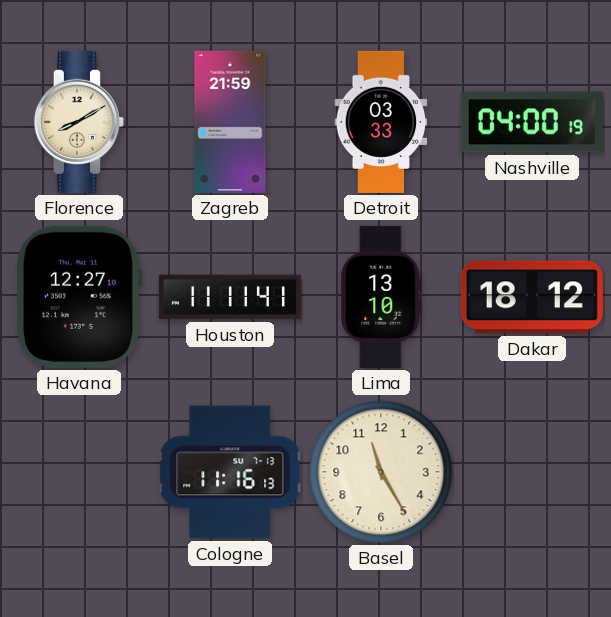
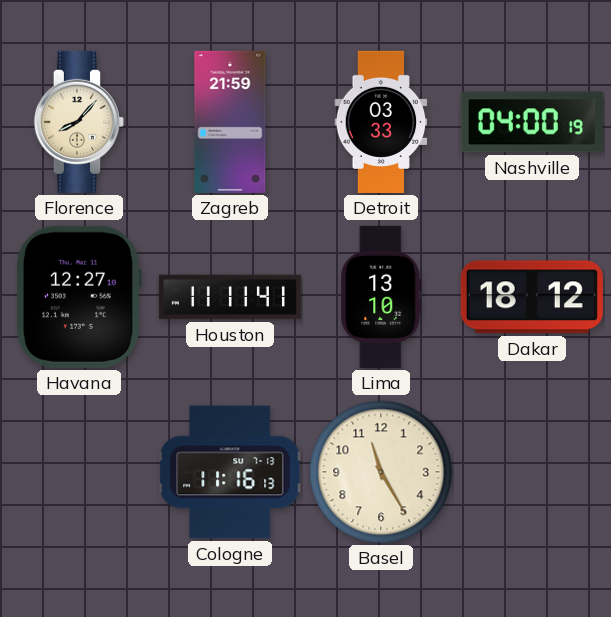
Florence: 8:10 -> 8:07 (79, 122)
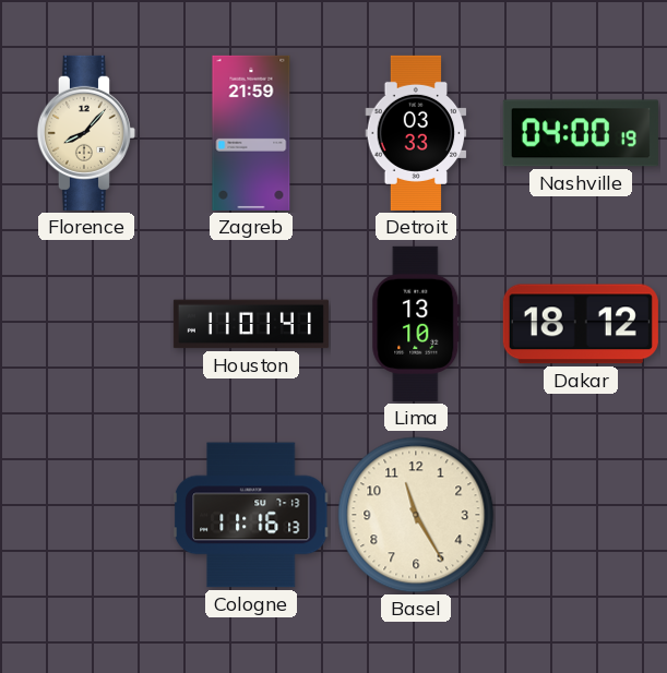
Havana: 12:27 -> none (79, 297)
Houston: 11:11 -> 11:01 (251, 324)
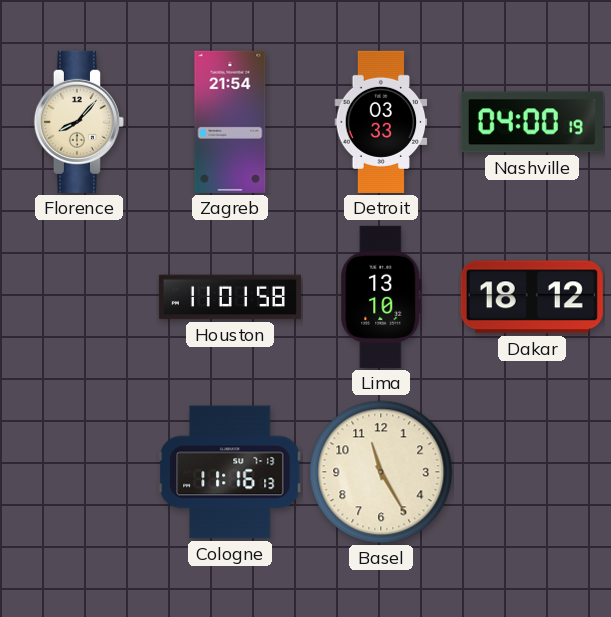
Zagreb: 21:59 -> 21:54 (230, 122)
Houston: 11:01:41 -> 11:01:58 (230, 297)
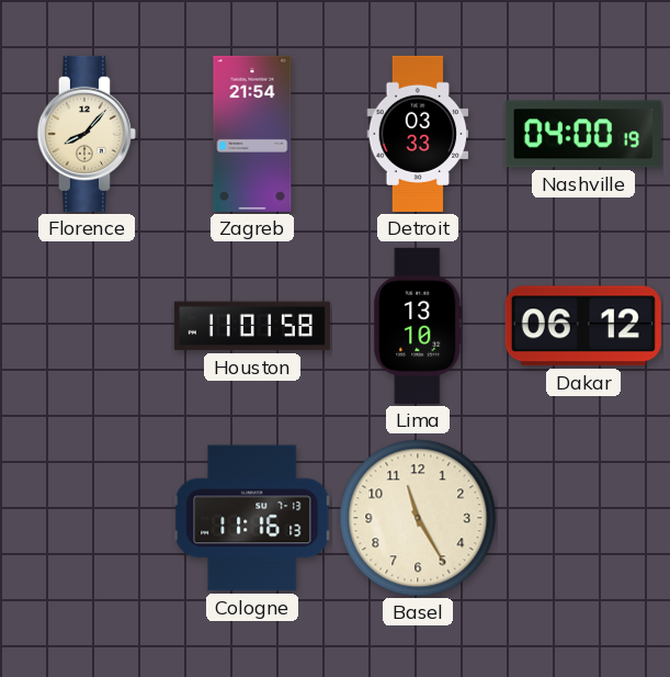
Dakar: 18:12 -> 06:12 (583, 326)
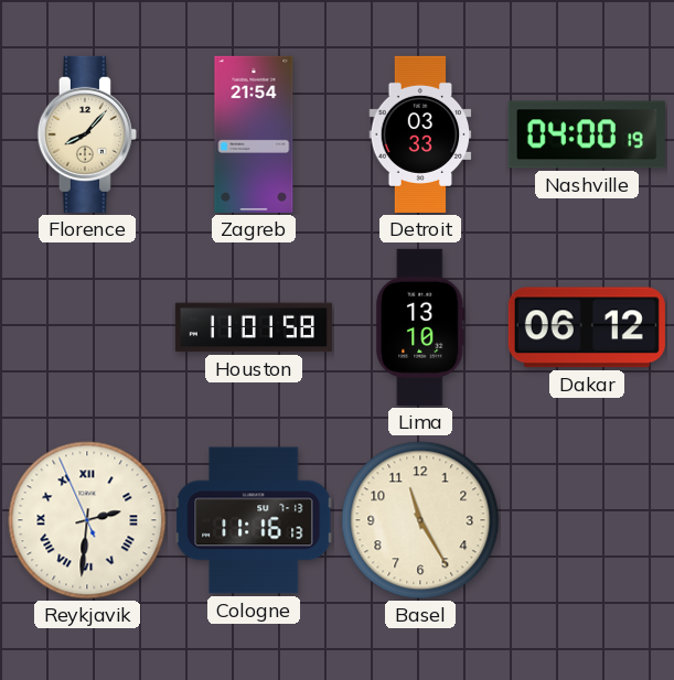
Reykjavik: none -> 2:30 (87, 520)
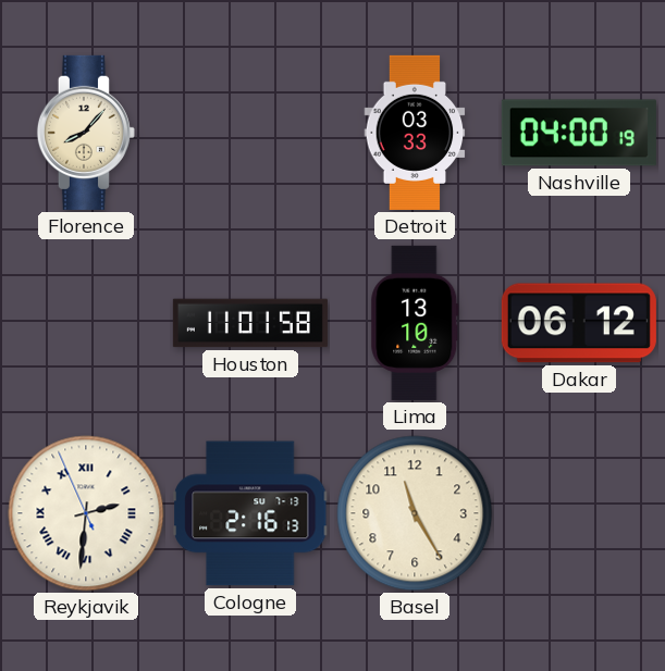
Zagreb: 21:54 -> none (254, 134)
Cologne: 11:16 -> 2:16 (250, 513)
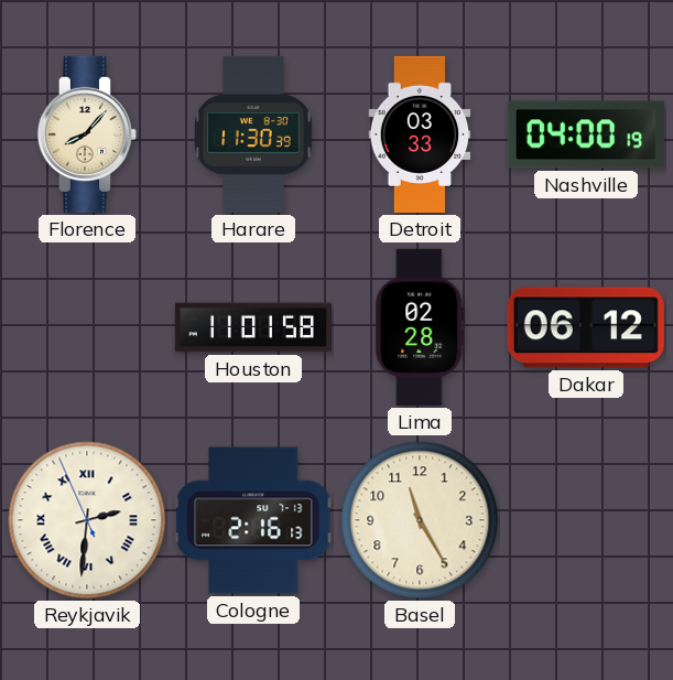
Harare: none -> 11:30 (253, 134)
Lima: 13:10 -> 02:28 (420, 327)
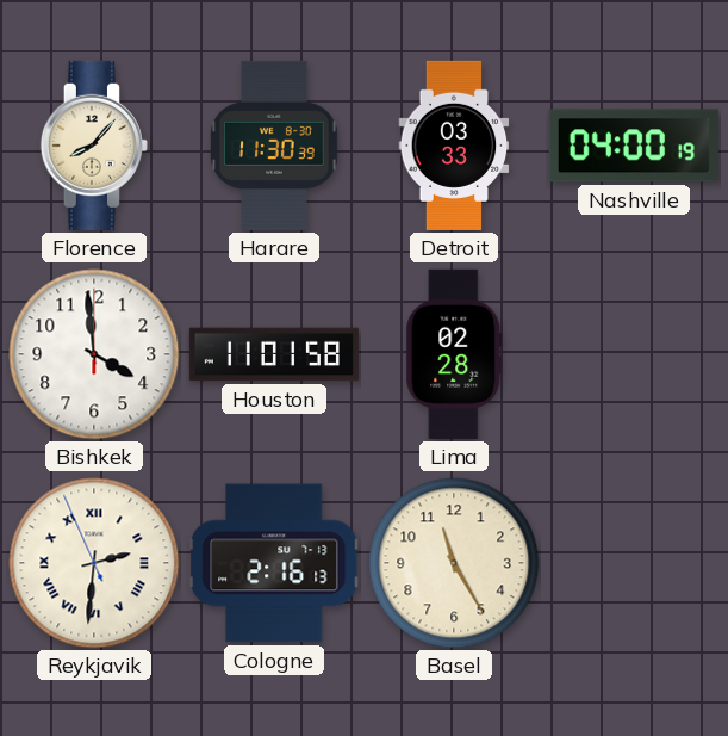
Bishkek: none -> 3:59 (94, 354)
Dakar: 06:12 -> none (586, 327)
